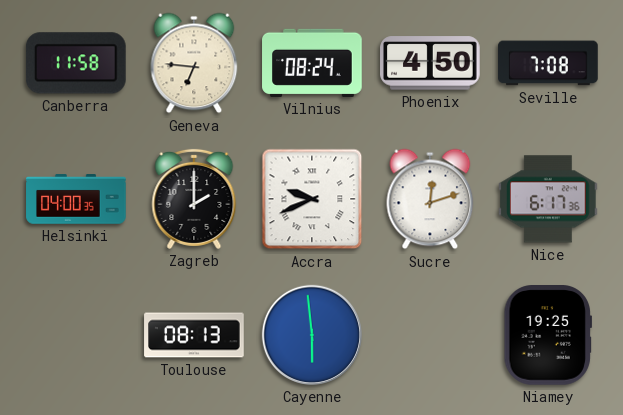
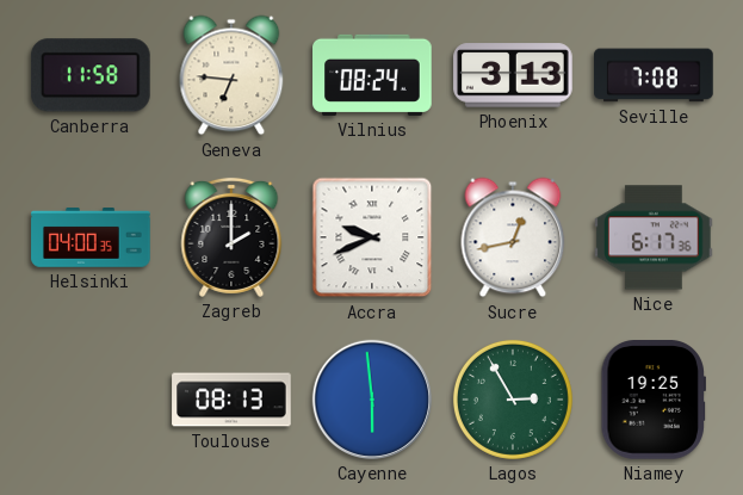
Phoenix: 4:50 -> 3:13 (513, 75)
Sucre: 12:12 -> 12:43 (513, 237)
Lagos: none -> 2:55 (513, 400)
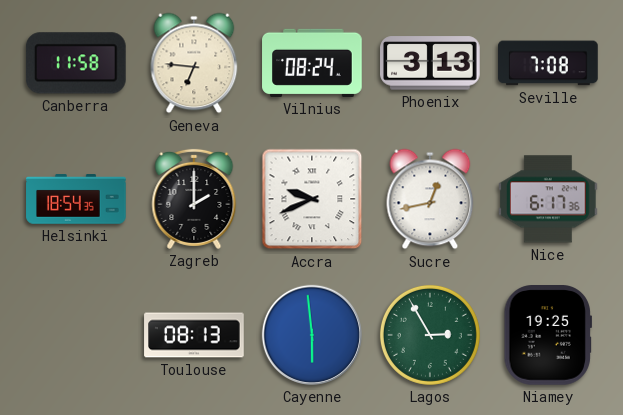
Helsinki: 04:00 -> 18:54 (76, 199)
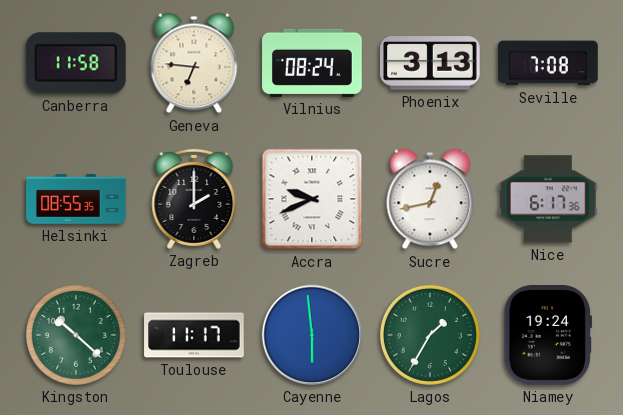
Helsinki: 18:54 -> 08:55 (76, 199)
Kingston: none -> 10:22 (76, 335)
Toulouse: 08:13 -> 11:17 (194, 335)
Lagos: 2:55 -> 1:35 (430, 335)
Niamey: 19:25 -> 19:24 (547, 335)
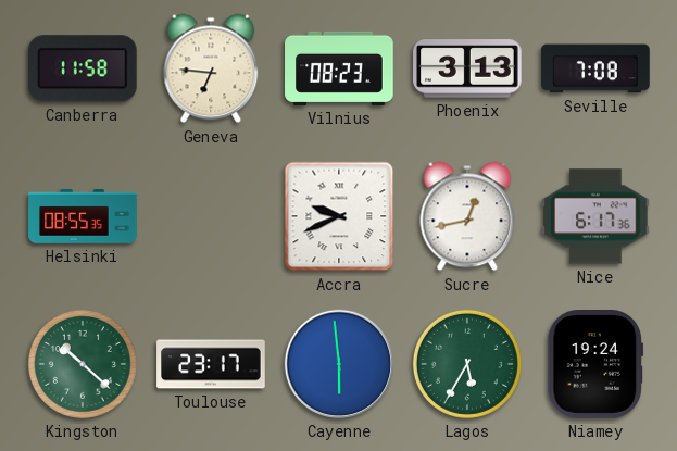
Vilnius: 08:24 -> 08:23 (339, 68)
Zagreb: 2:00 -> none (194, 199)
Toulouse: 11:17 -> 23:17 (211, 364)
Lagos: 1:35 -> 5:35 (467, 364)
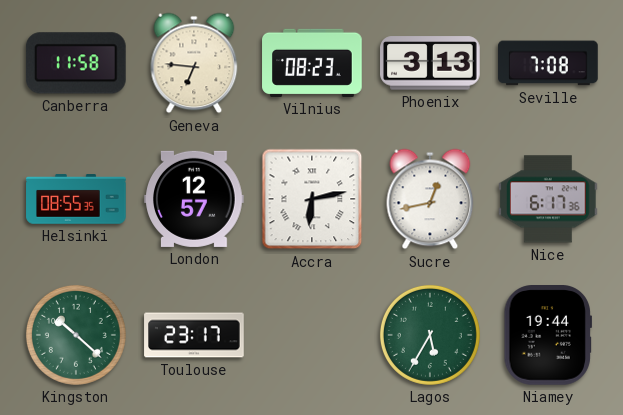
London: none -> 12:57 (194, 199)
Accra: 9:41 -> 6:13 (312, 199)
Cayenne: 5:59 -> none (339, 364)
Niamey: 19:24 -> 19:44 (547, 335)
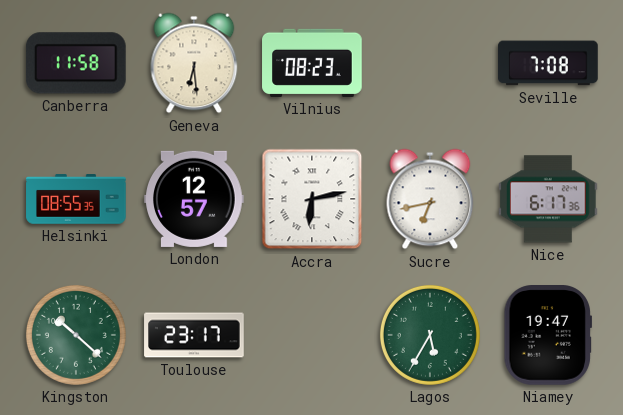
Geneva: 6:46 -> 6:29 (194, 63)
Phoenix: 3:13 -> none (430, 63)
Sucre: 12:43 -> 6:43 (430, 199)
Niamey: 19:44 -> 19:47 (547, 335)
